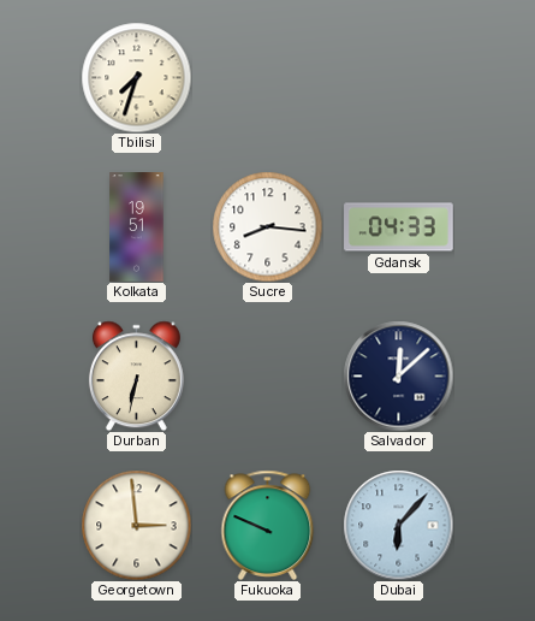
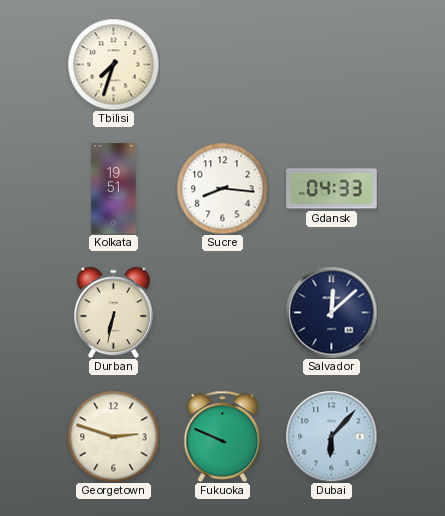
Georgetown: 2:59 -> 2:48 (113, 436)
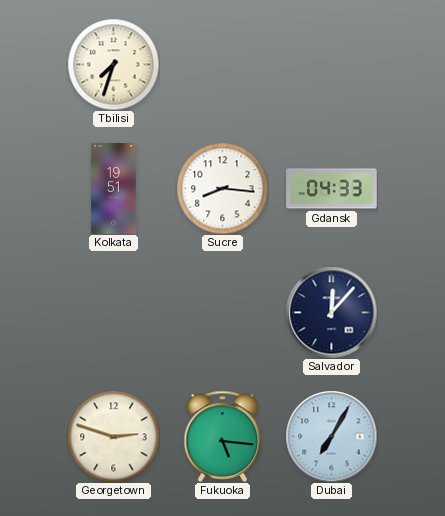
Durban: 6:32 -> none (113, 312)
Salvador: 12:08 -> 12:07 (331, 312)
Fukuoka: 9:49 -> 5:16 (223, 436)
Dubai: 6:07 -> 7:05 (331, 436)
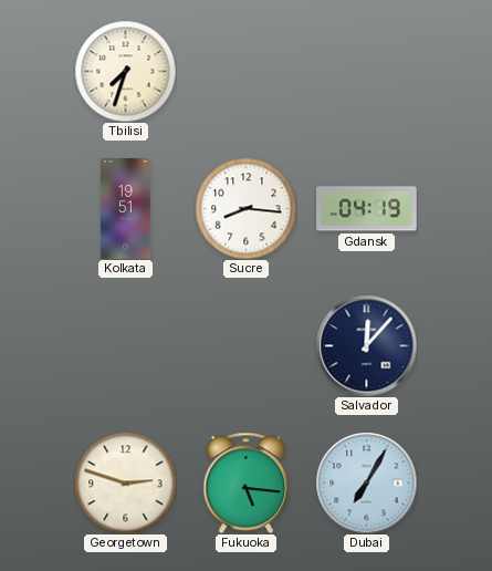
Gdansk: 04:33 -> 04:19 (367, 209)
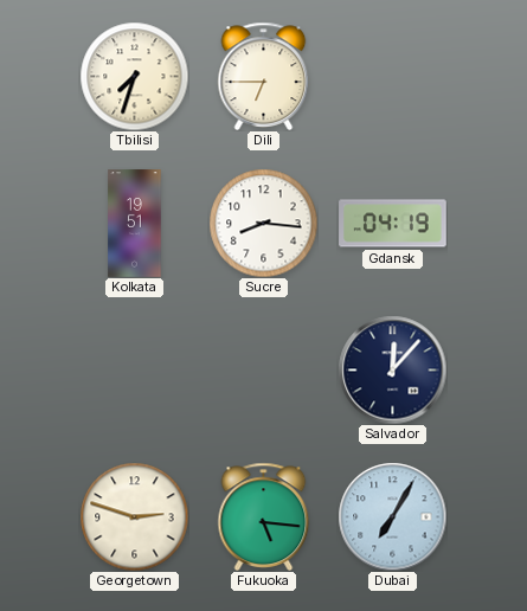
Dili: none -> 6:45 (264, 76)
